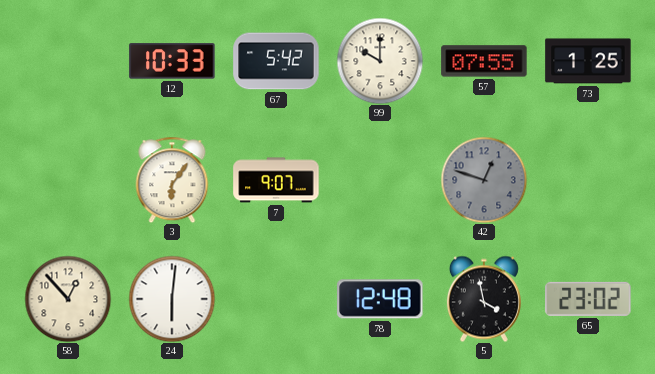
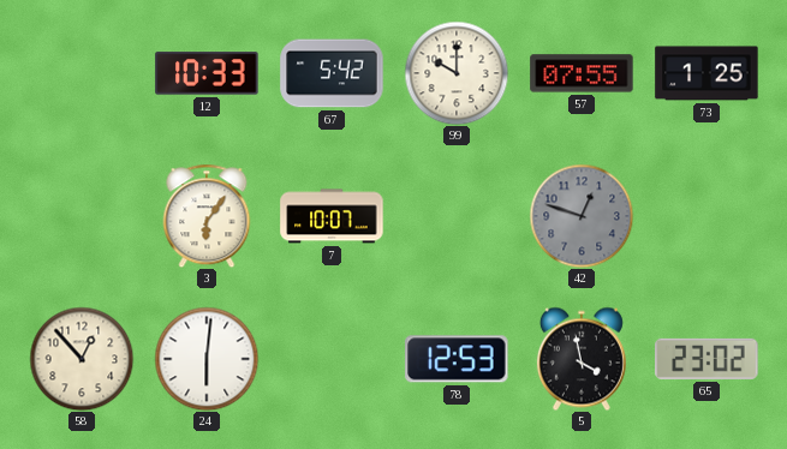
7: 9:07 -> 10:07 (332, 216)
78: 12:48 -> 12:53 (457, 359)
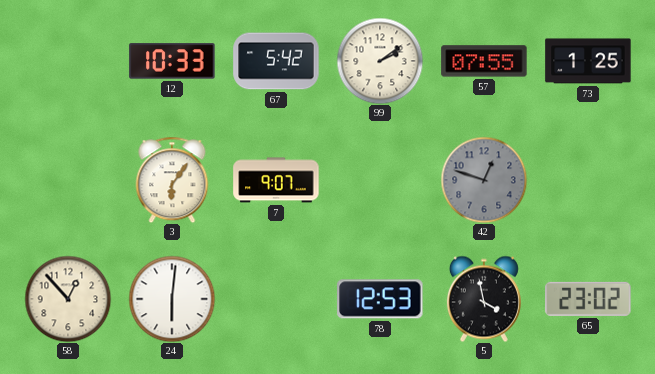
99: 10:00 -> 2:09 (380, 61)
7: 10:07 -> 9:07 (276, 180)
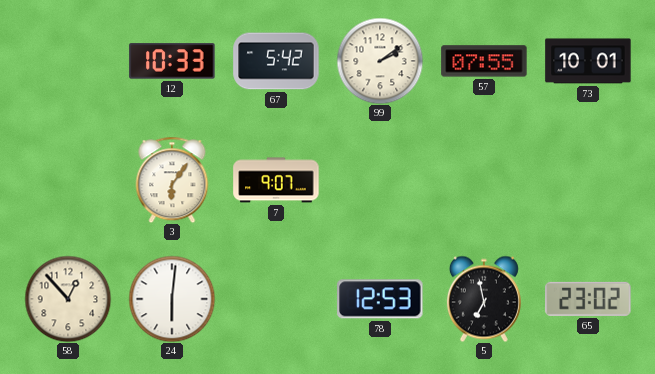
73: 1:25 -> 10:01 (588, 61)
42: 12:48 -> none (484, 180)
5: 3:58 -> 6:58 (484, 299)
